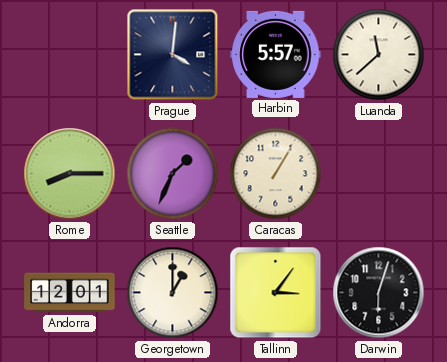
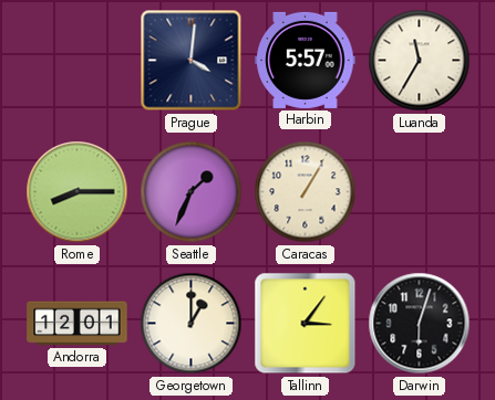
Luanda: 11:38 -> 11:35 (420, 61)
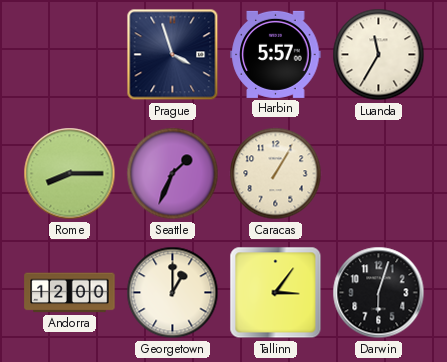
Prague: 4:01 -> 3:57 (173, 55)
Andorra: 12:01 -> 12:00 (70, 293)
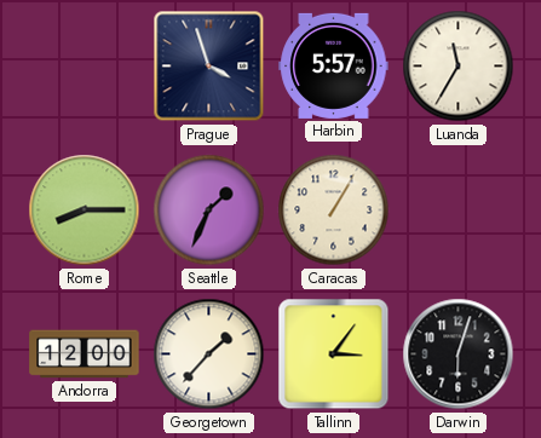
Georgetown: 1:00 -> 1:37 (209, 355)
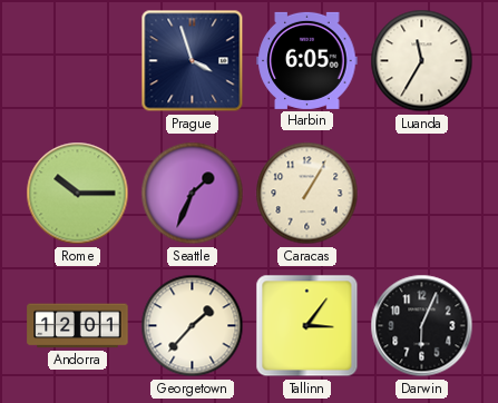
Harbin: 5:57 -> 6:05 (307, 60)
Rome: 8:15 -> 10:15 (78, 194)
Andorra: 12:00 -> 12:01 (78, 326)
Darwin: 6:03 -> 6:04 (422, 326)
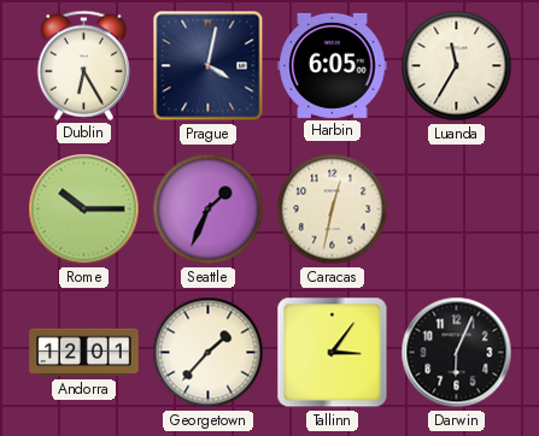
Dublin: none -> 6:25 (84, 65)
Prague: 3:57 -> 4:02 (209, 66)
Caracas: 1:05 -> 12:32 (333, 210)
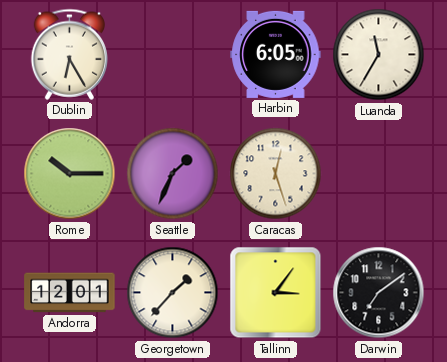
Prague: 4:02 -> none (209, 66)
Caracas: 12:32 -> 12:27 (276, 174)
Darwin: 6:04 -> 7:09 (379, 293)
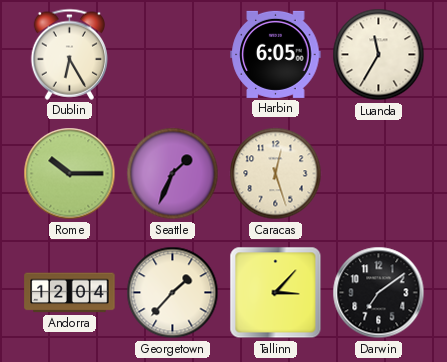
Andorra: 12:01 -> 12:04 (70, 293)
Tallinn: 3:06 -> 3:07 (276, 293)
